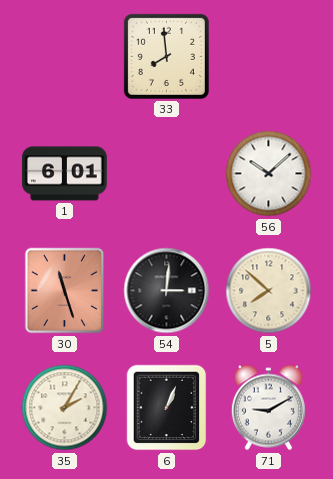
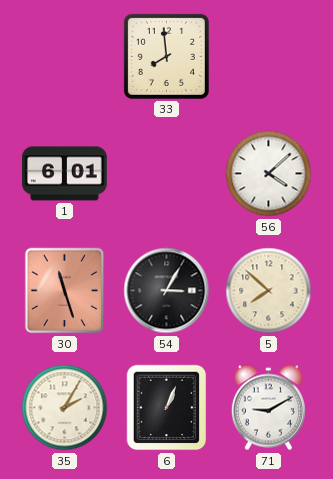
56: 10:08 -> 4:08 (269, 174)
54: 3:01 -> 3:05 (167, 291)
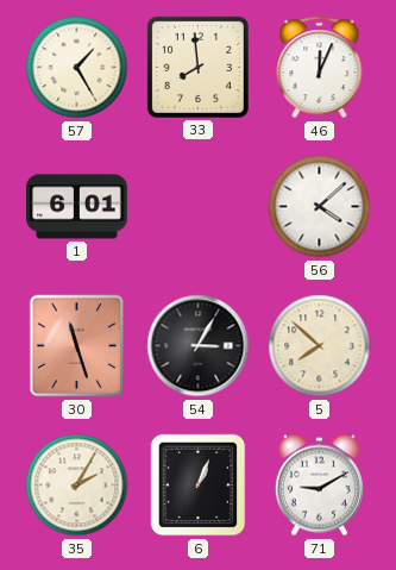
57: none -> 1:25 (77, 68)
46: none -> 12:04 (320, 68)
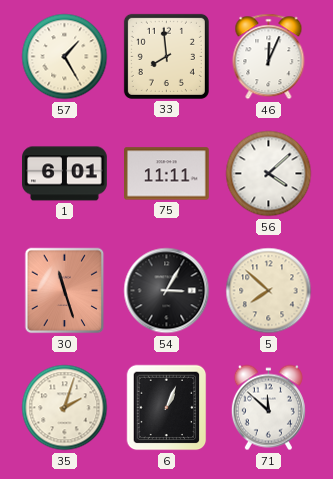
75: none -> 11:11 (167, 174)
35: 2:05 -> 2:03 (65, 408)
71: 9:10 -> 11:52 (268, 408)
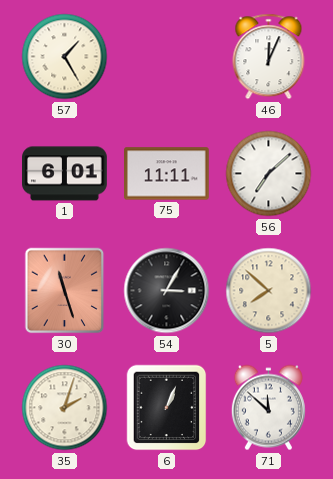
33: 7:59 -> none (166, 56)
56: 4:08 -> 7:08 (269, 174)
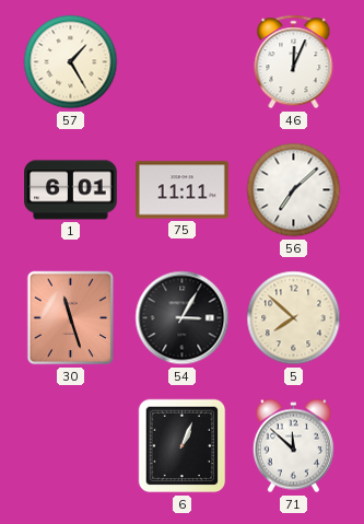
35: 2:03 -> none (65, 408)
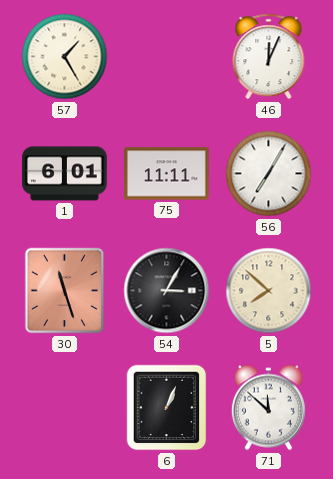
56: 7:08 -> 7:05 (269, 174)
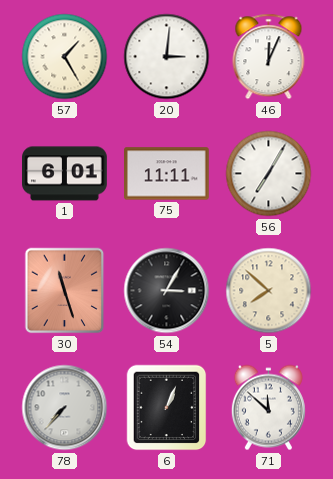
20: none -> 3:01 (167, 57)
78: none -> 7:37 (65, 408)
